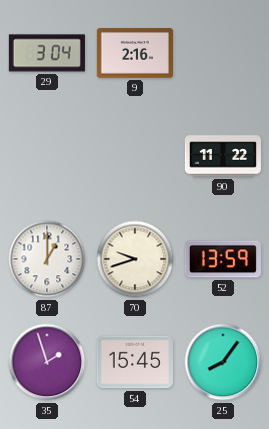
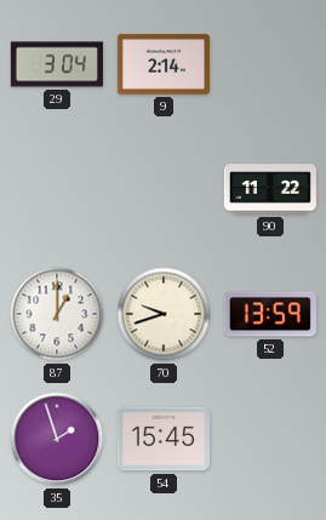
9: 2:16 -> 2:14 (164, 64)
25: 8:06 -> none (223, 362)
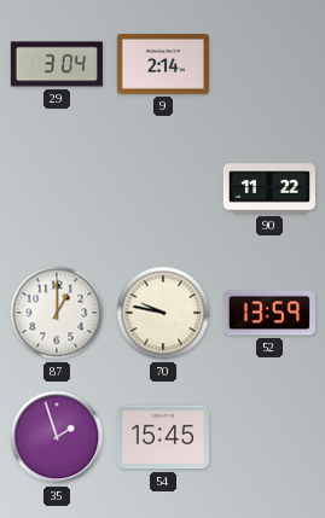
70: 9:42 -> 9:47 (163, 313)
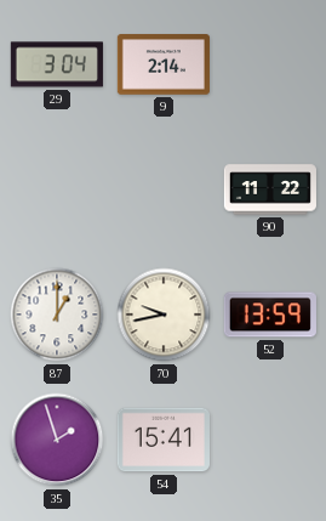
70: 9:47 -> 9:43 (164, 315)
54: 15:45 -> 15:41 (164, 440)
